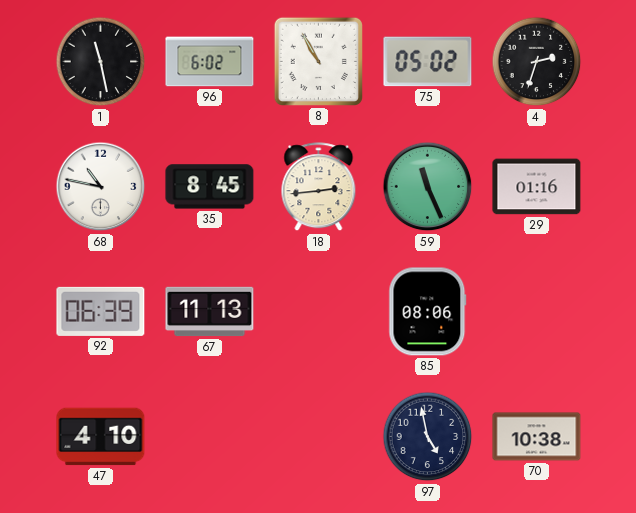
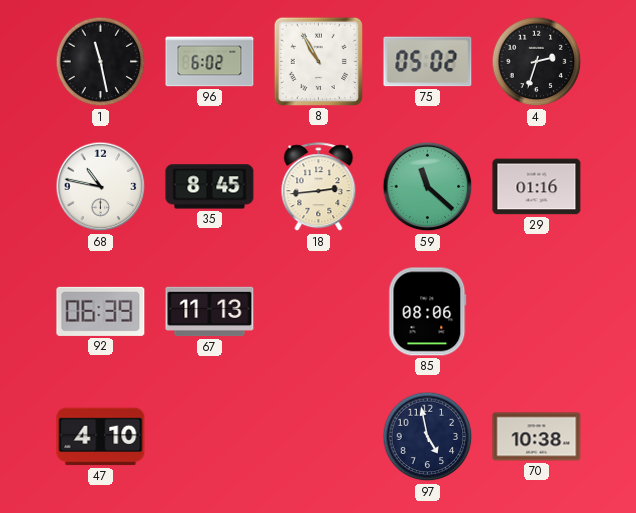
59: 11:26 -> 11:22 (428, 187)
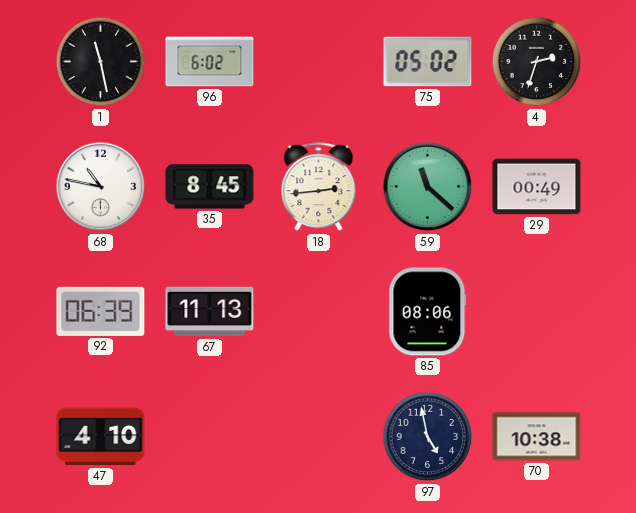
8: 10:55 -> none (318, 61)
29: 01:16 -> 00:49 (537, 187)
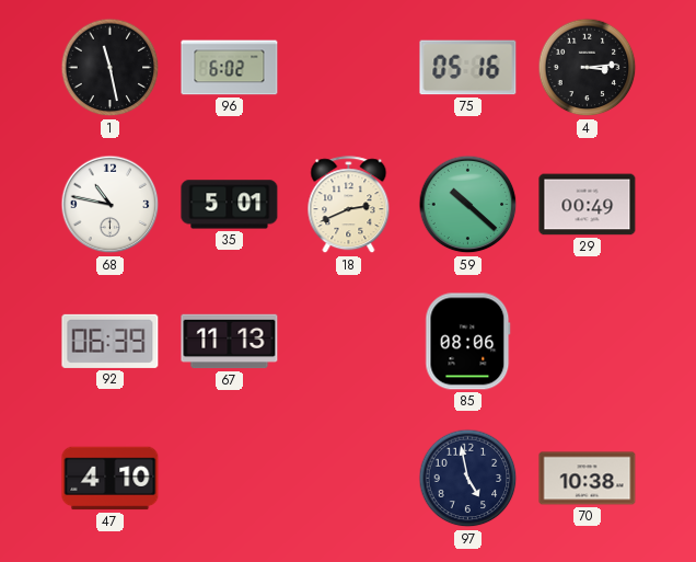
75: 05:02 -> 05:16 (468, 68)
4: 2:33 -> 3:14 (588, 68)
35: 8:45 -> 5:01 (230, 205)
18: 2:44 -> 2:41 (349, 205)
59: 11:22 -> 10:22 (468, 205)
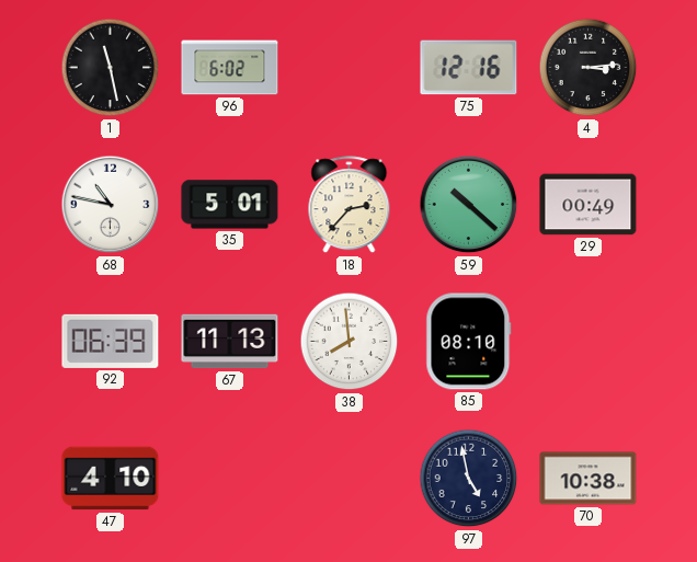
75: 05:16 -> 12:16 (469, 68)
18: 2:41 -> 2:37 (350, 205)
38: none -> 7:59 (350, 342)
85: 08:06 -> 08:10 (469, 342)
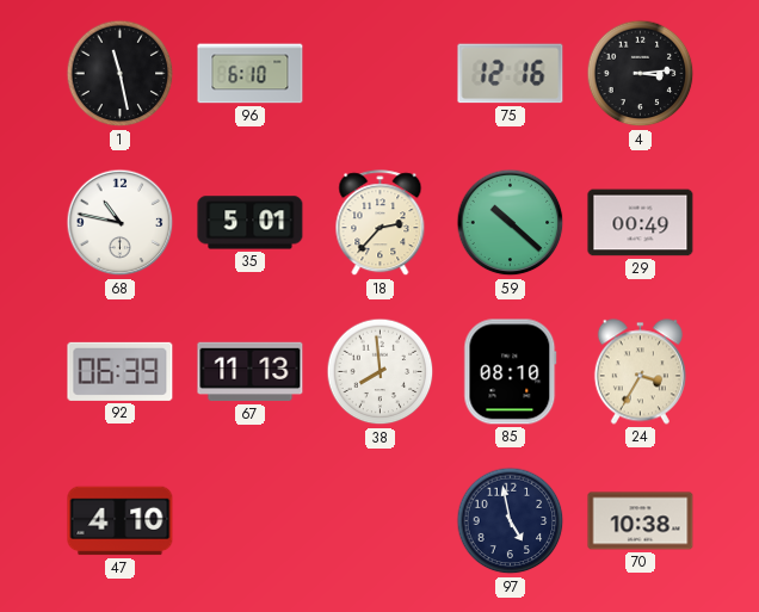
96: 6:02 -> 6:10 (251, 74)
24: none -> 3:35 (640, 372)
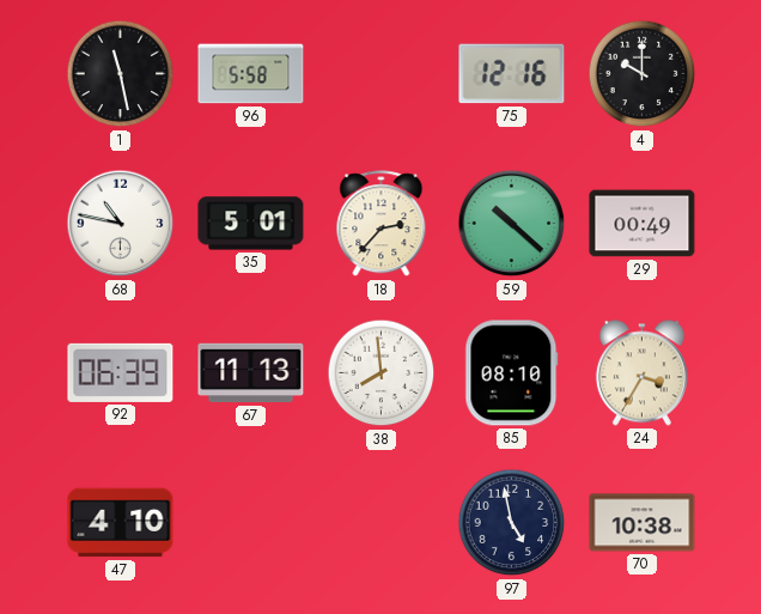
96: 6:10 -> 5:58 (251, 74)
4: 3:14 -> 10:00 (643, 74)
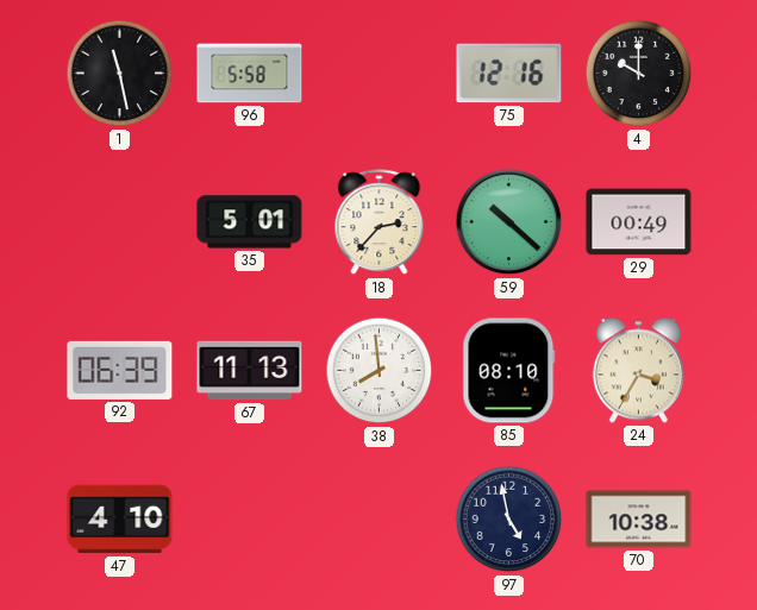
68: 10:47 -> none (121, 224)
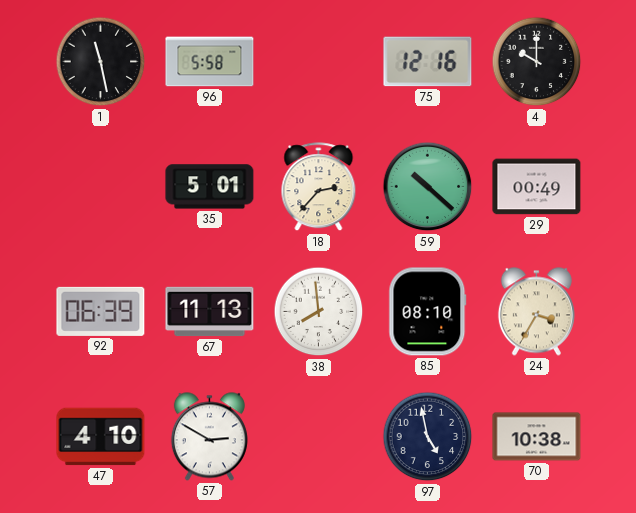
57: none -> 2:50 (209, 437)
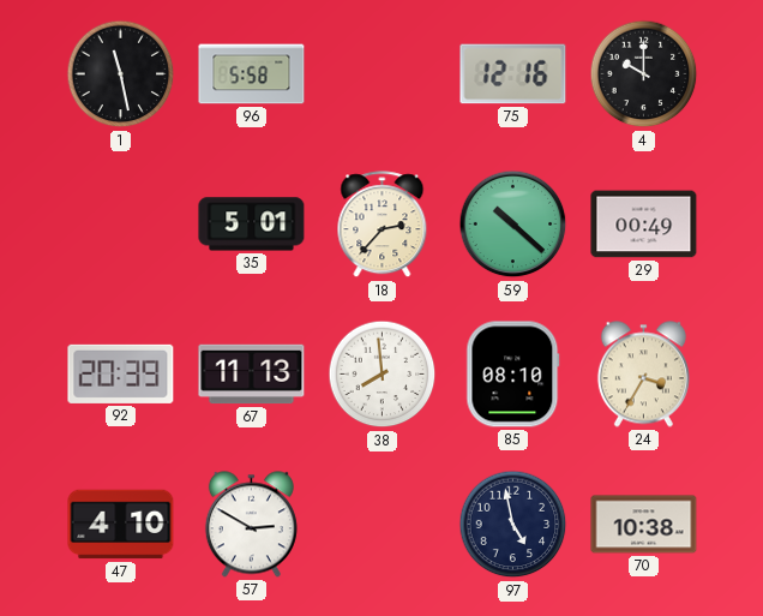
92: 06:39 -> 20:39 (121, 373)
